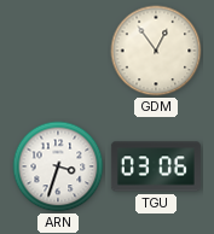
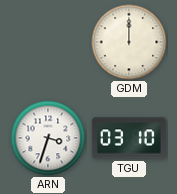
GDM: 12:54 -> 12:00 (129, 42)
TGU: 03:06 -> 03:10 (129, 138)
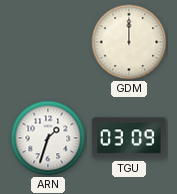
ARN: 3:33 -> 1:33 (48, 138)
TGU: 03:10 -> 03:09 (129, 138)
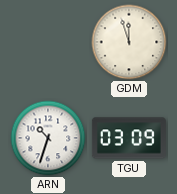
GDM: 12:00 -> 11:57 (129, 42)
ARN: 1:33 -> 10:33 (48, 138)
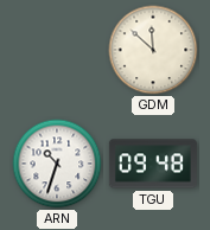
GDM: 11:57 -> 11:52 (153, 50)
TGU: 03:09 -> 09:48 (153, 164)
